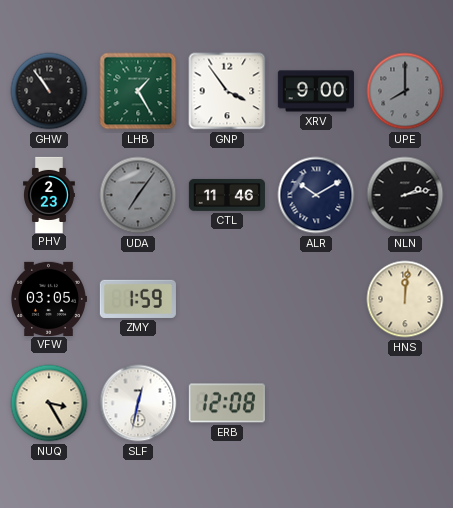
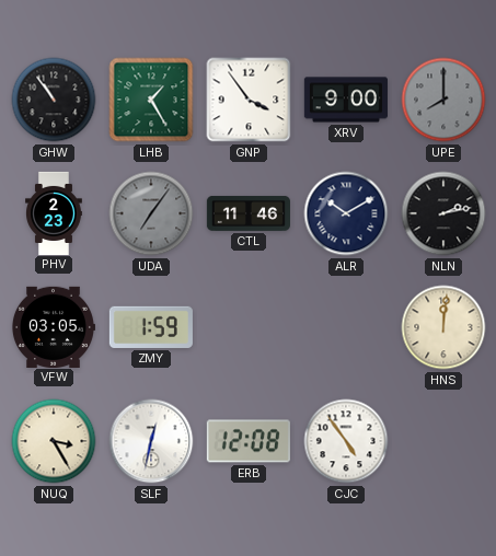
CJC: none -> 4:54 (346, 441)
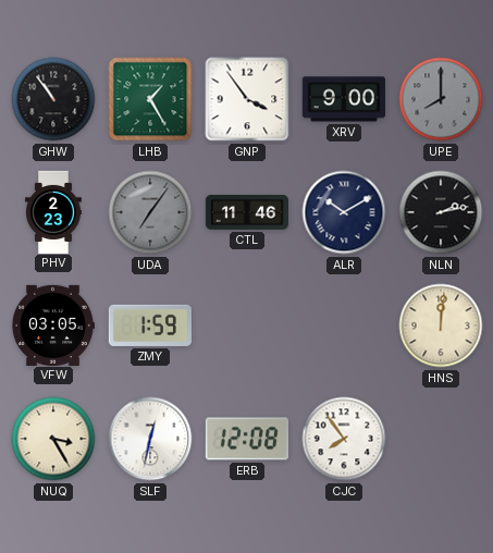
CJC: 4:54 -> 7:54 (344, 439)
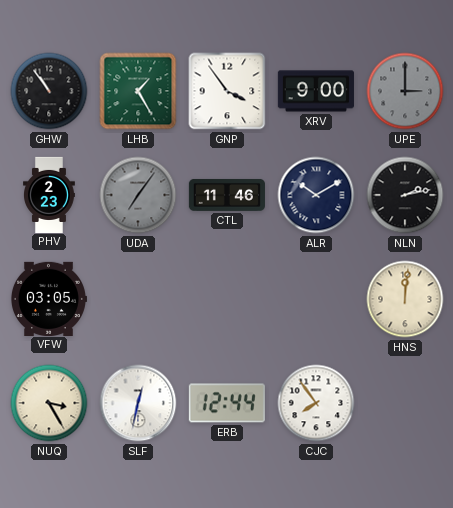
UPE: 8:00 -> 3:00 (405, 91)
ZMY: 1:59 -> none (150, 325)
ERB: 12:08 -> 12:44 (227, 403)
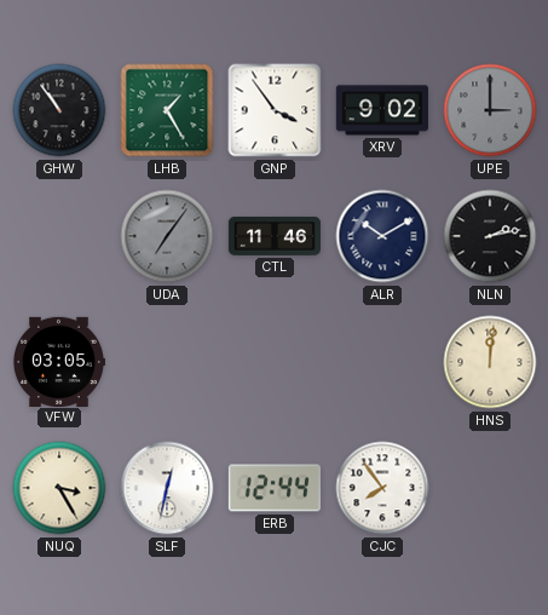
XRV: 9:00 -> 9:02 (382, 110)
PHV: 2:23 -> none (50, 194)
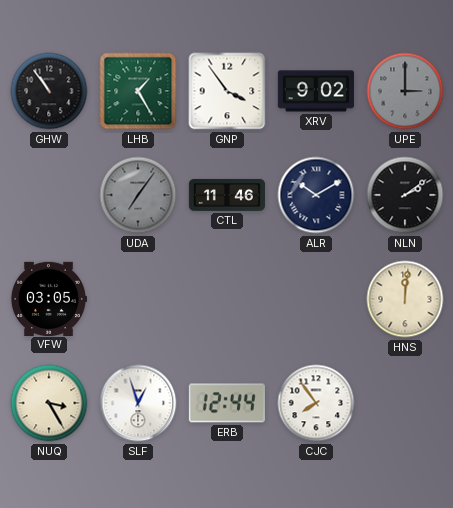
NLN: 2:13 -> 2:09 (405, 195)
SLF: 12:32 -> 12:57 (138, 403)
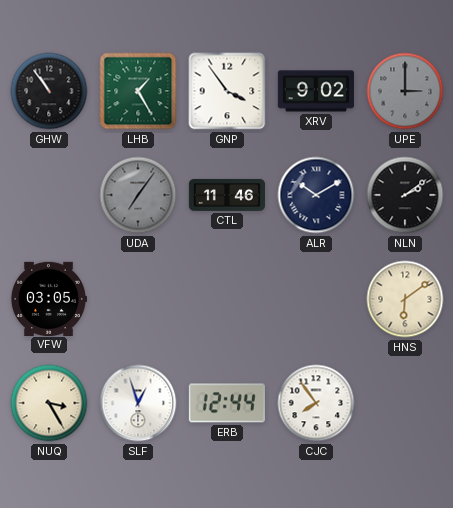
HNS: 12:01 -> 6:09 (405, 299)
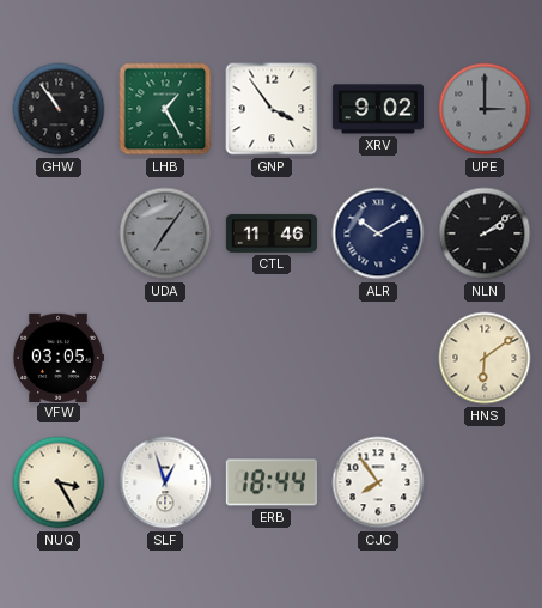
ERB: 12:44 -> 18:44 (272, 482)
